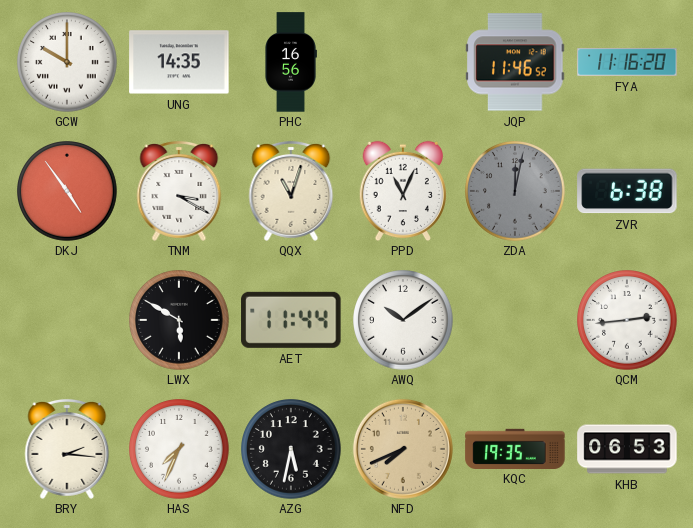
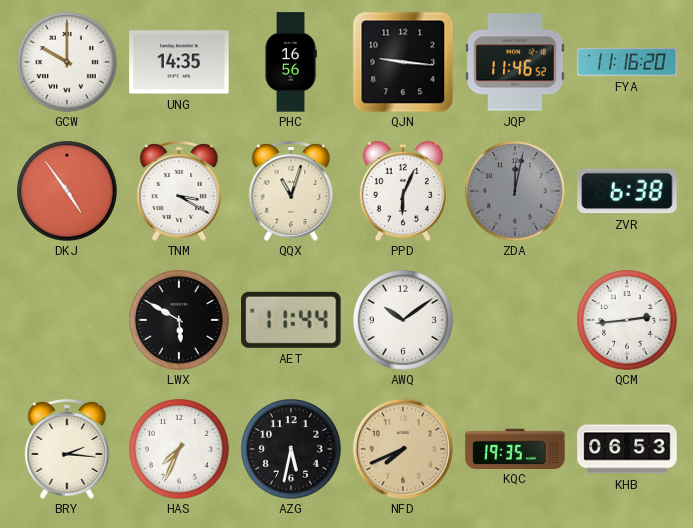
QJN: none -> 9:16 (403, 62)
PPD: 11:04 -> 6:04 (402, 191)
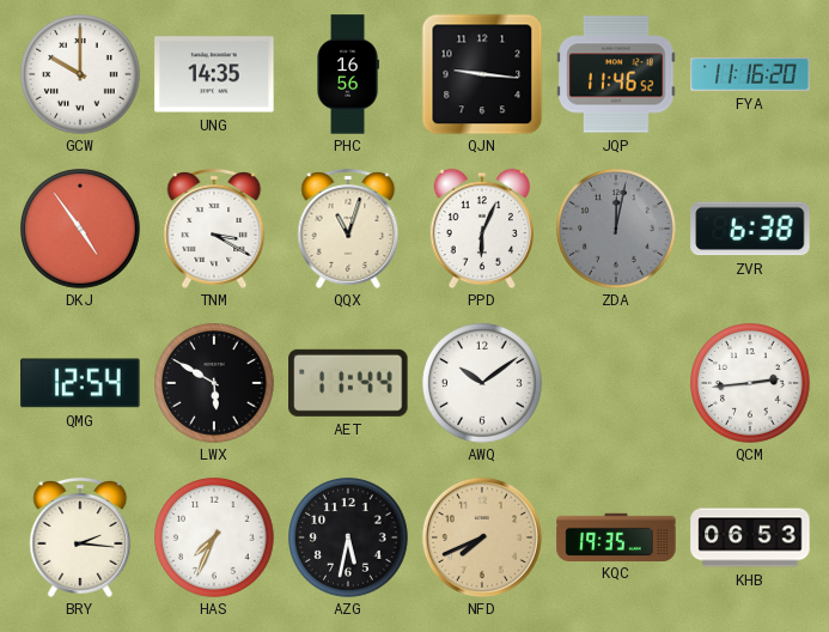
QMG: none -> 12:54 (80, 383)
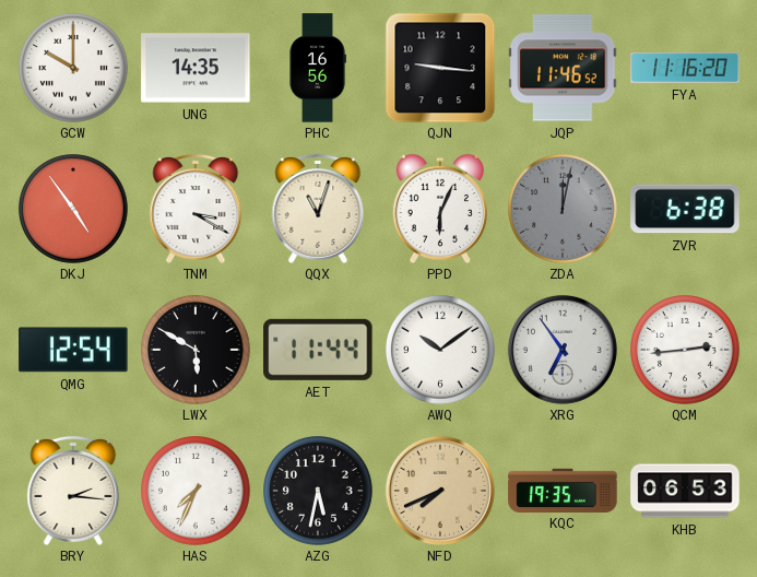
XRG: none -> 6:54 (563, 350)
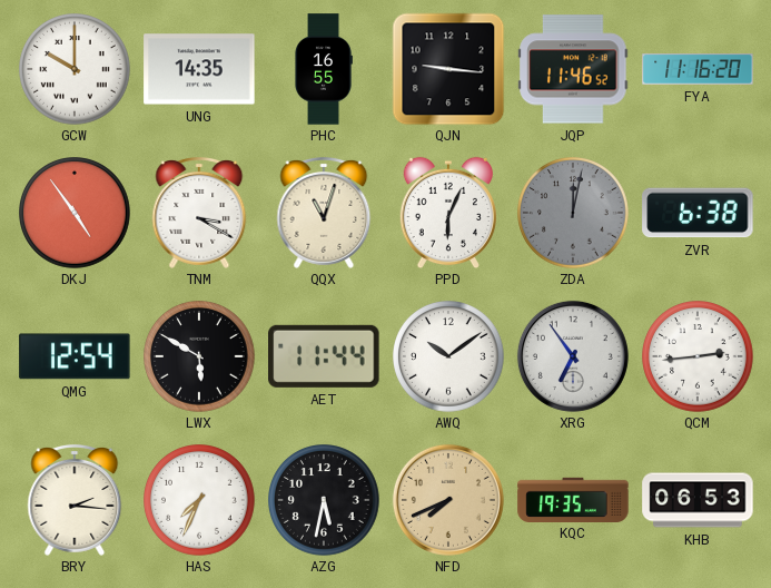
PHC: 16:56 -> 16:55 (324, 69)
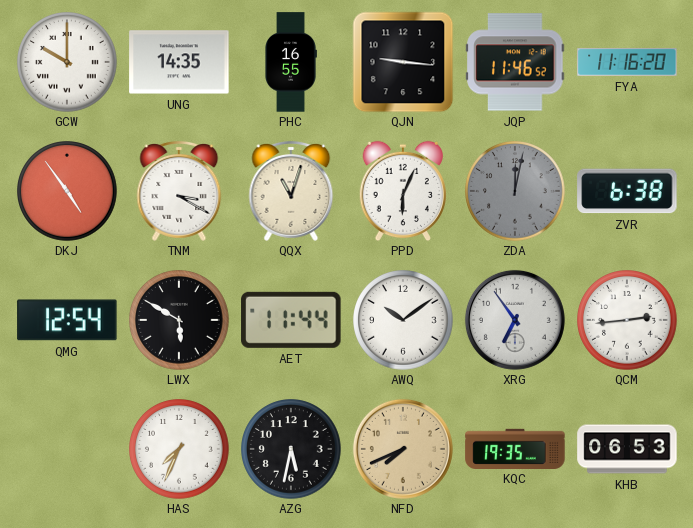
BRY: 2:16 -> none (75, 500)
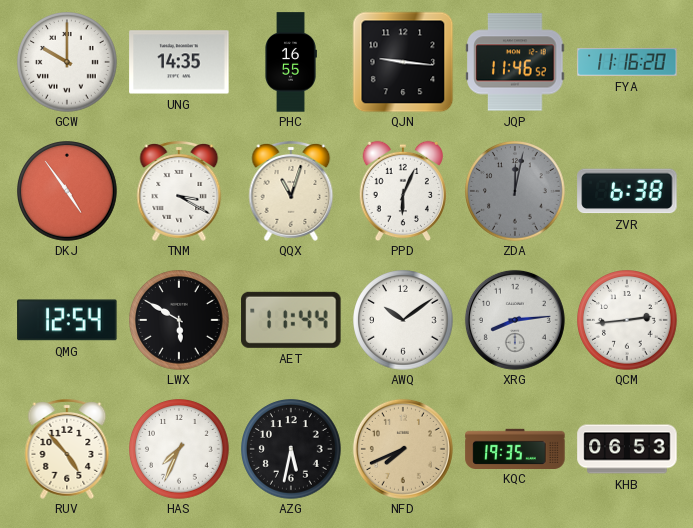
XRG: 6:54 -> 8:14 (515, 320)
RUV: none -> 4:53 (67, 449)
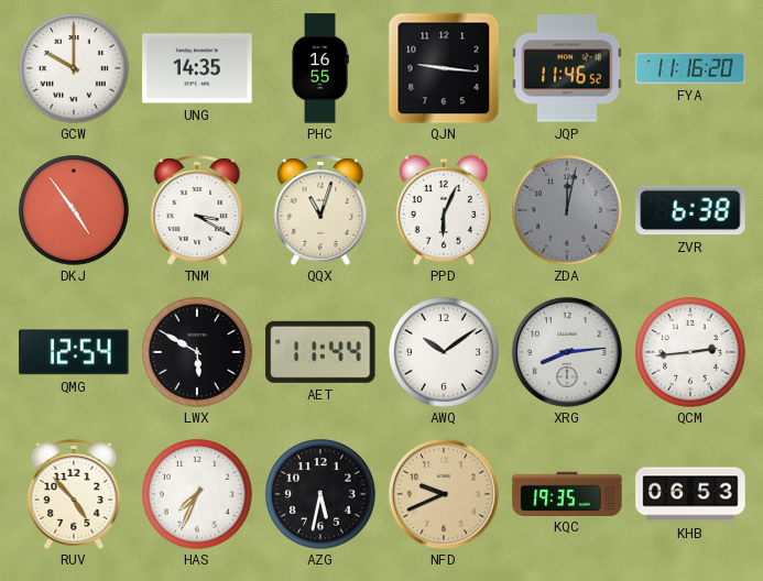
NFD: 7:41 -> 9:41 (444, 494)
